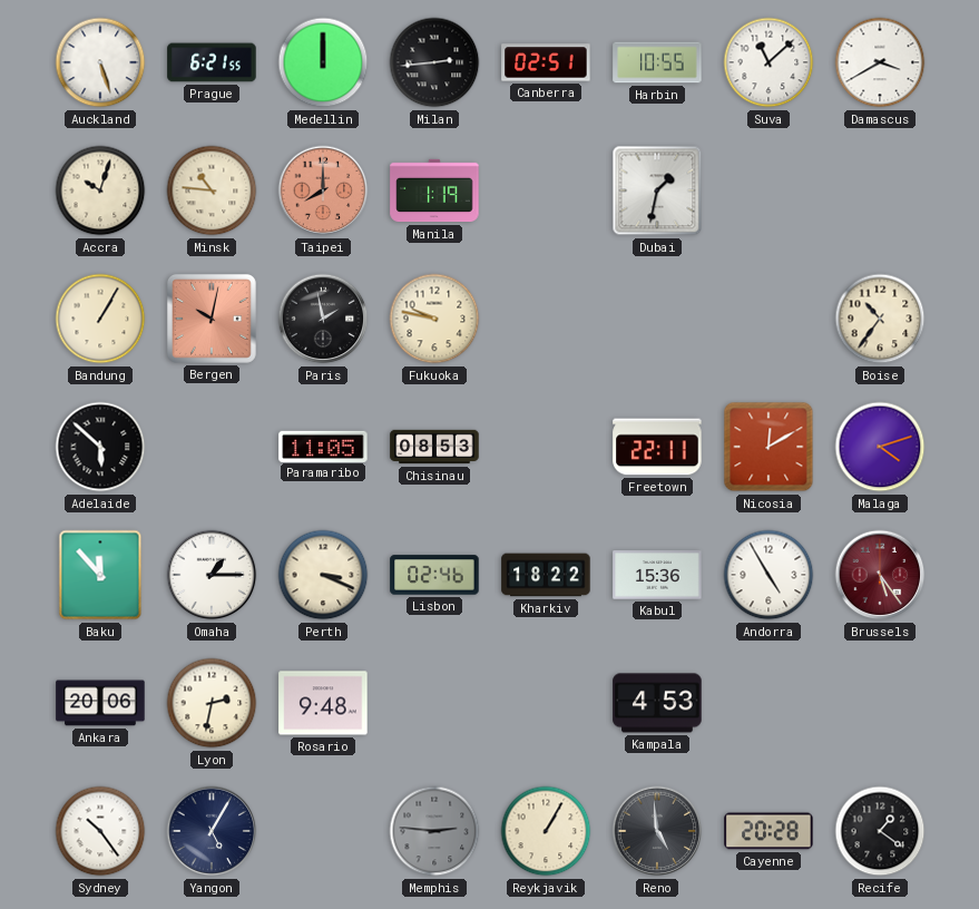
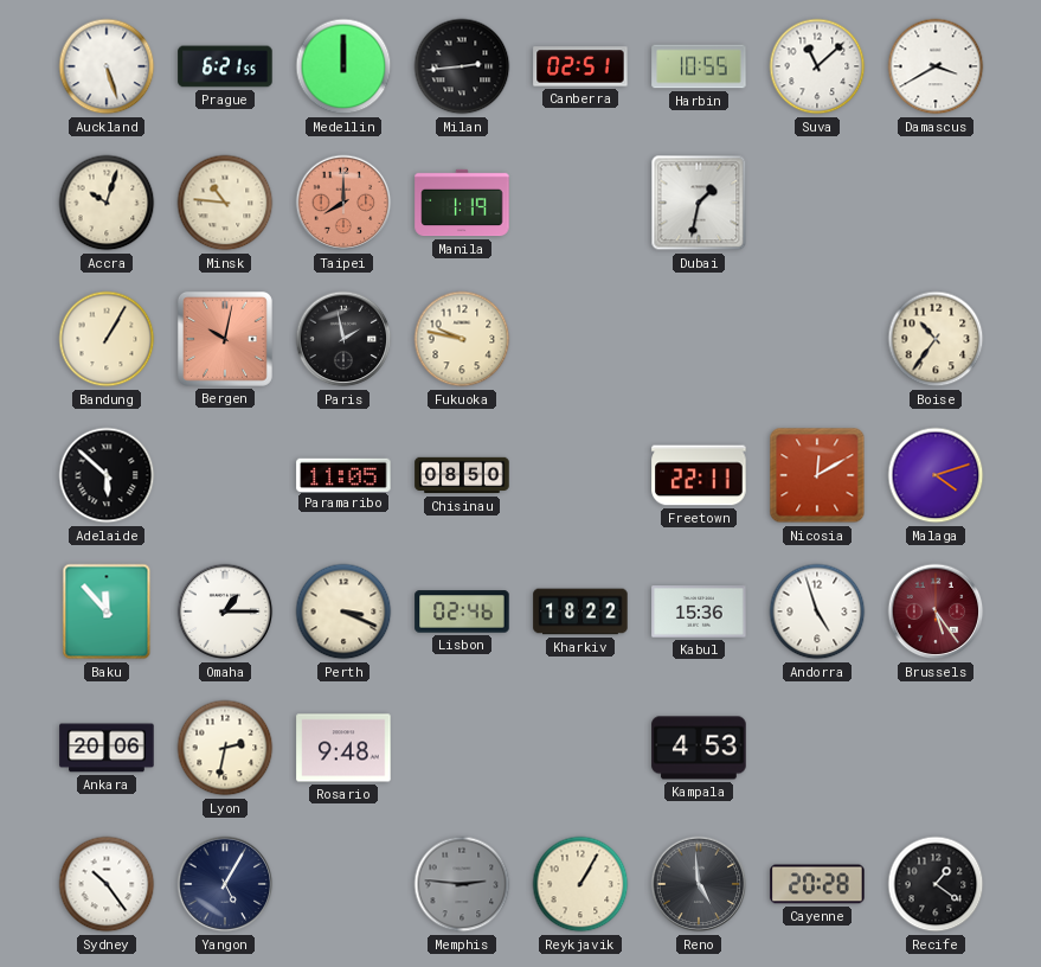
Chisinau: 08:53 -> 08:50 (462, 475)
Andorra: 4:55 -> 4:57 (817, 611)
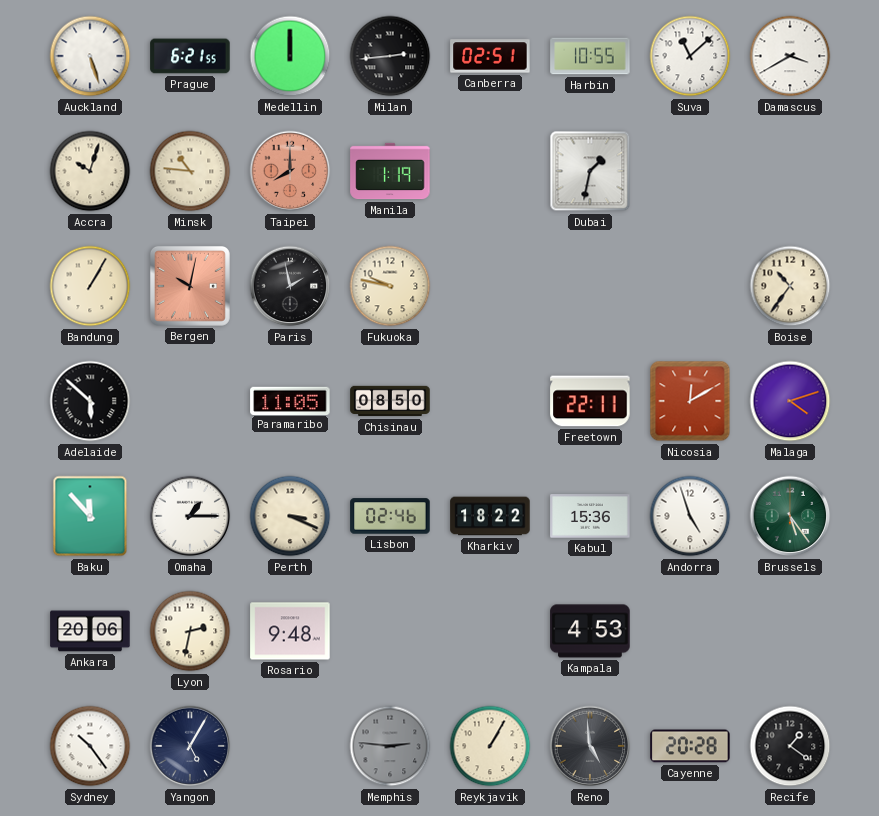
Brussels dial: burgundy -> green (790, 516)
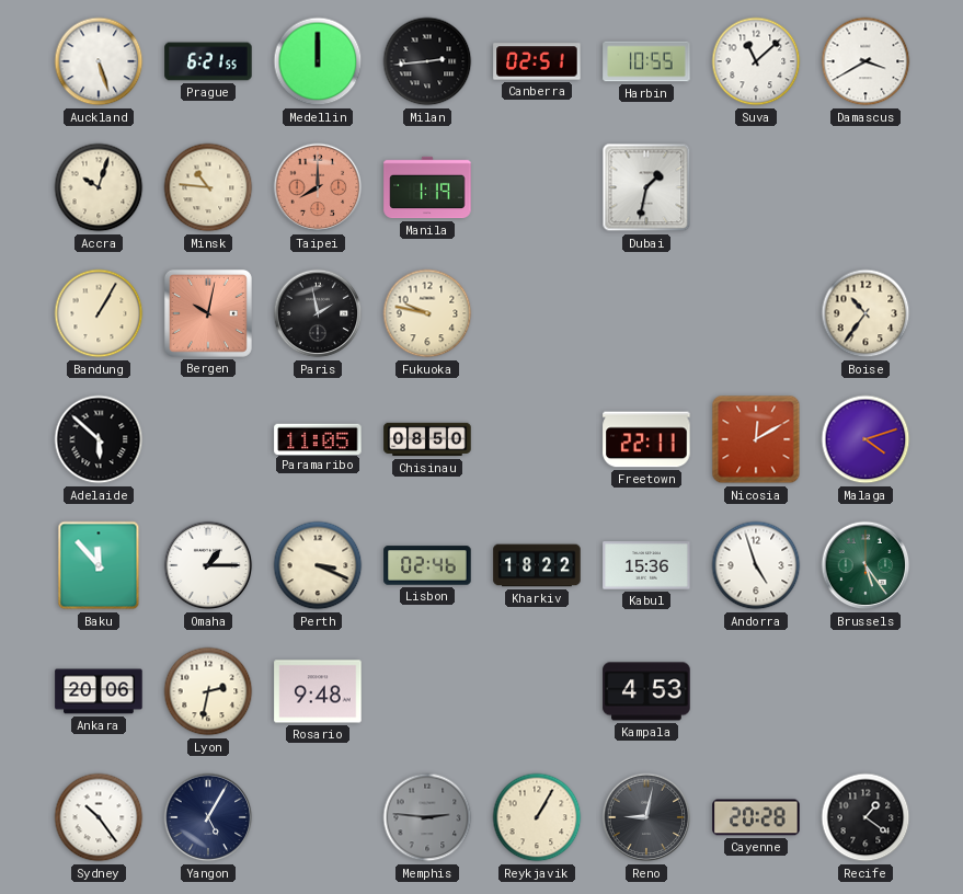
Reno: 4:59 -> 9:02 (646, 817)
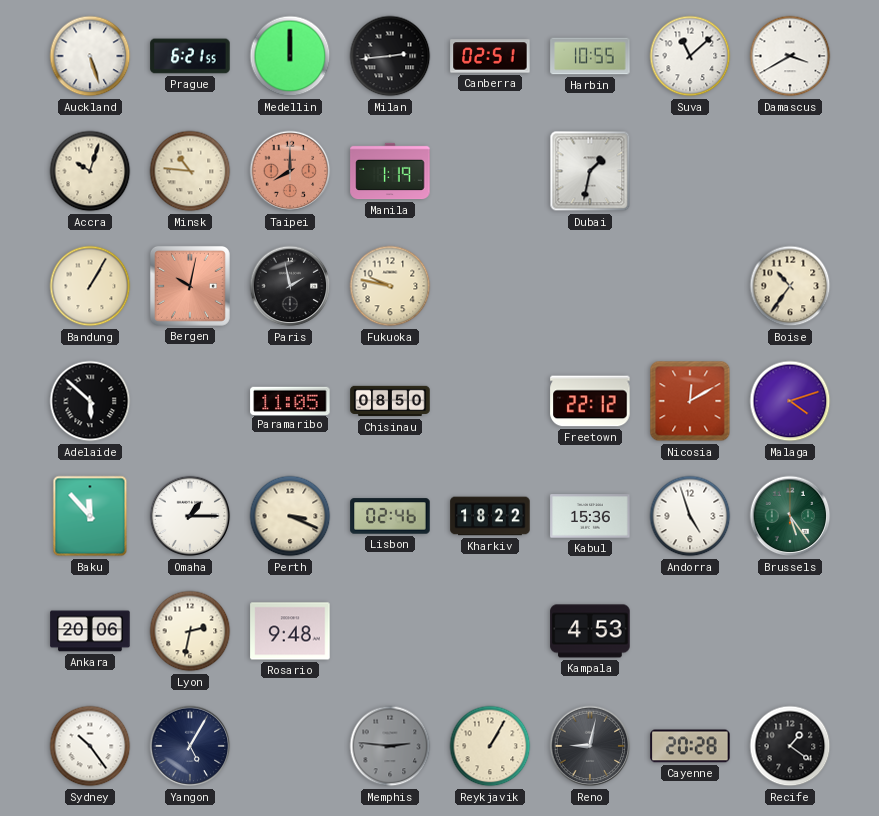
Freetown: 22:11 -> 22:12 (590, 401)
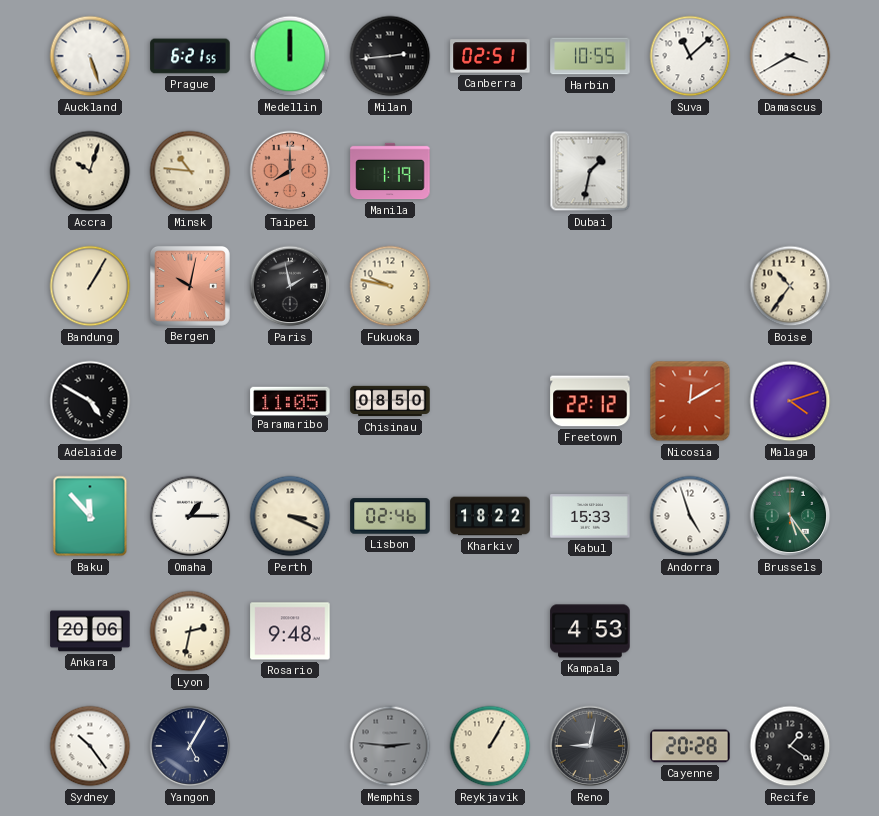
Adelaide: 5:52 -> 4:50 (90, 401)
Kabul: 15:36 -> 15:33 (590, 516)
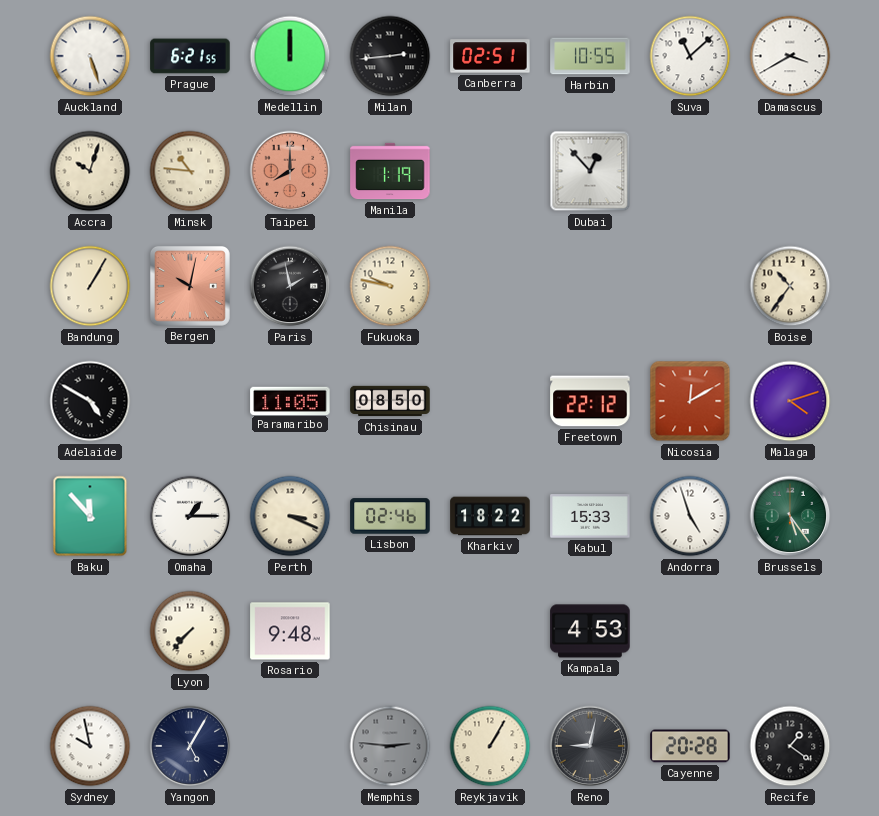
Dubai: 1:32 -> 12:53 (590, 171)
Ankara: 20:06 -> none (90, 631)
Lyon: 2:32 -> 7:37 (190, 631)
Sydney: 10:24 -> 9:58 (90, 746)
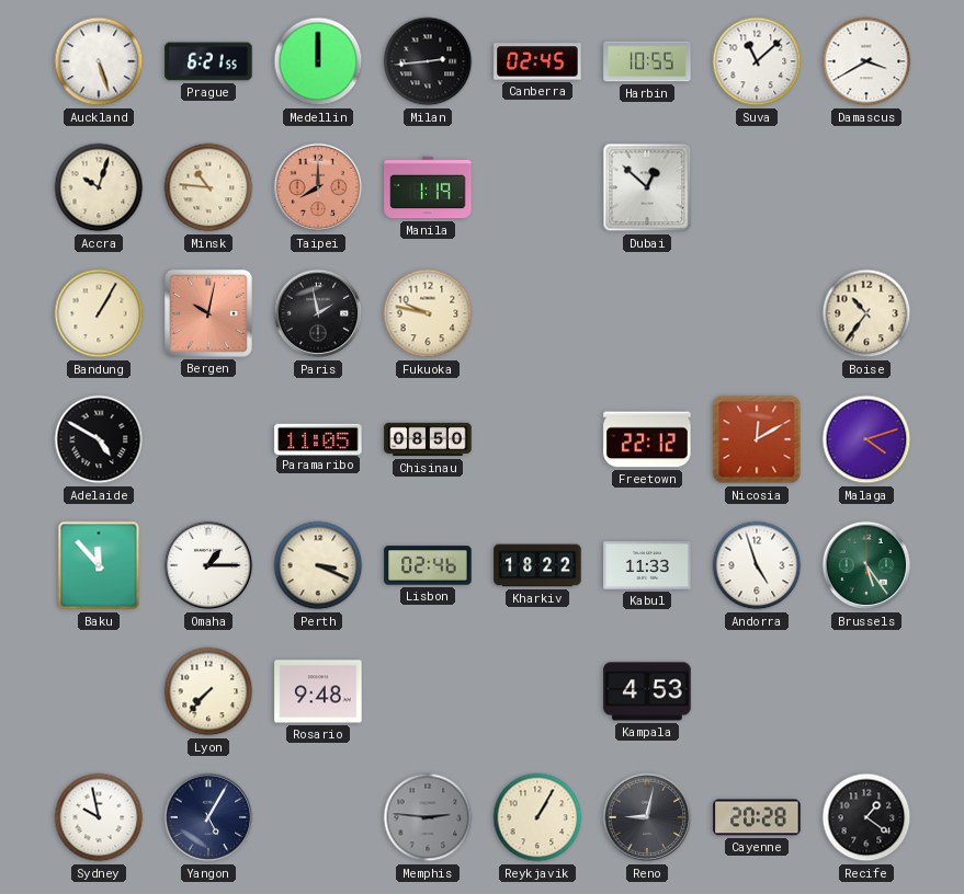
Canberra: 02:51 -> 02:45 (537, 61)
Dubai: 12:53 -> 12:52 (647, 187)
Kabul: 15:33 -> 11:33 (647, 565)
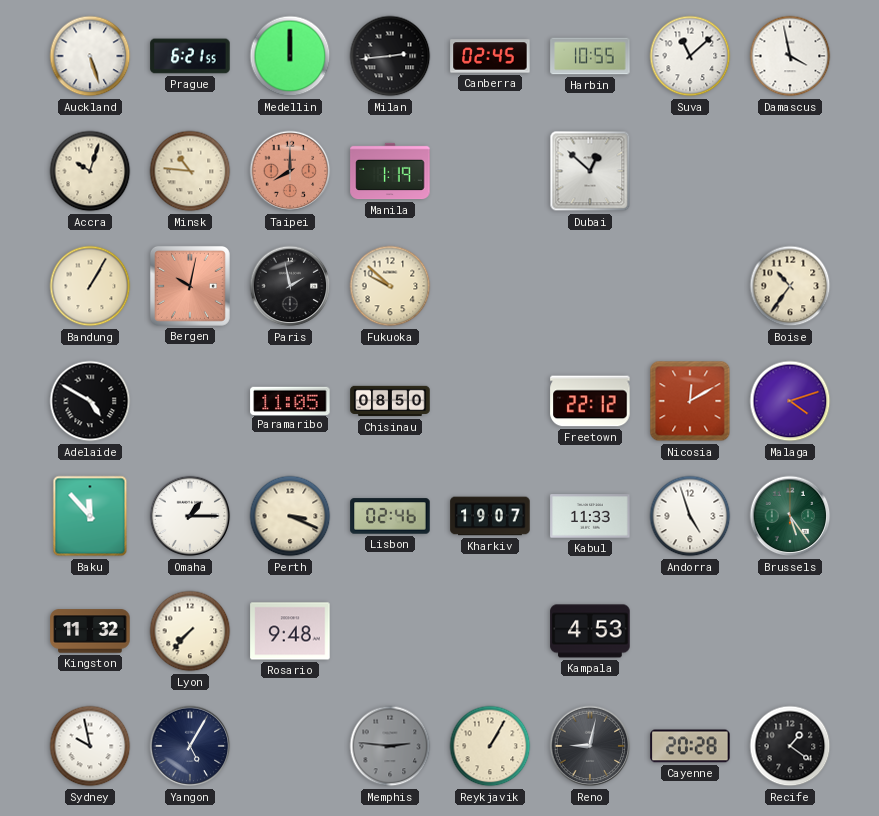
Damascus: 3:40 -> 3:58 (790, 56)
Fukuoka: 9:47 -> 9:52 (390, 286)
Kharkiv: 18:22 -> 19:07 (490, 516)
Kingston: none -> 11:32 (90, 631)
